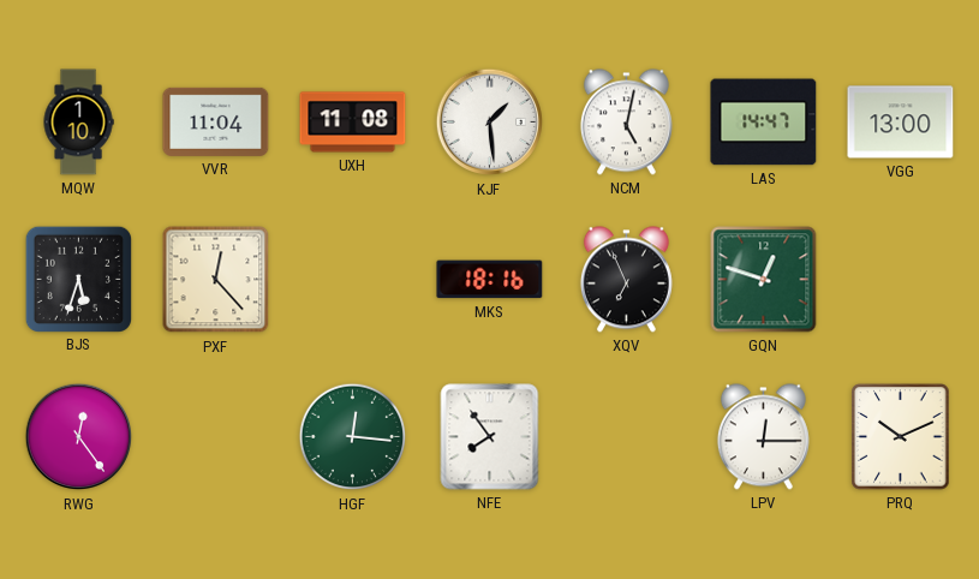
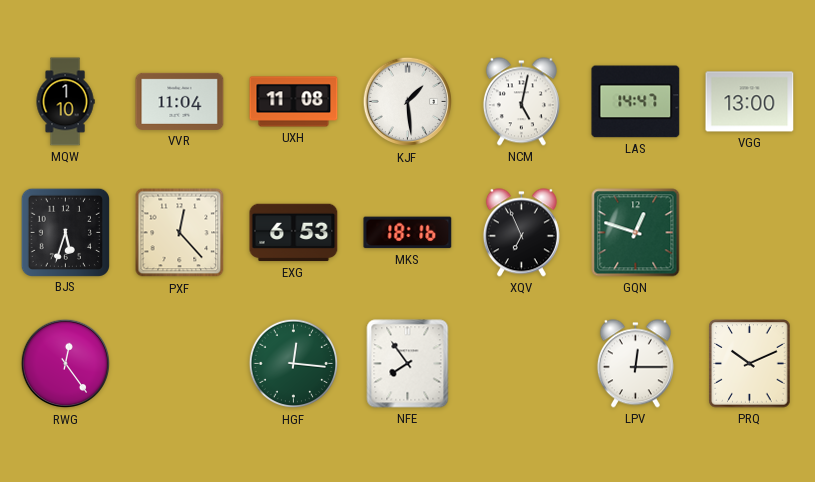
EXG: none -> 6:53 (294, 233)
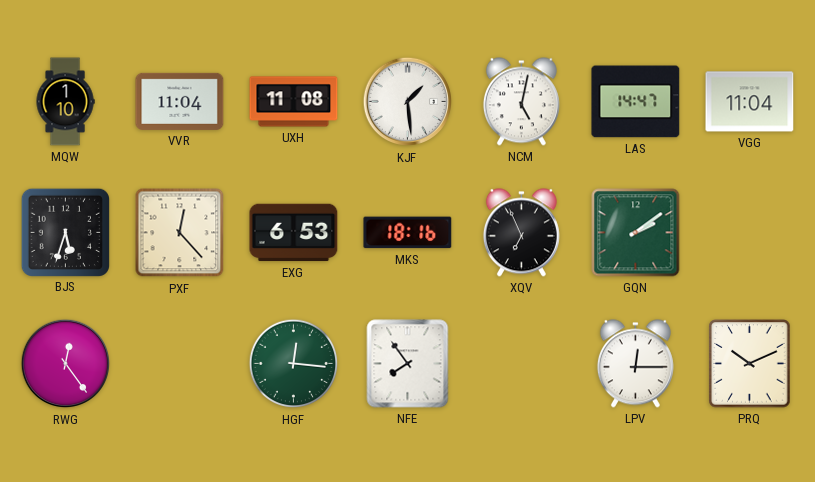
VGG: 13:00 -> 11:04 (750, 102)
GQN: 12:48 -> 2:09 (636, 233)
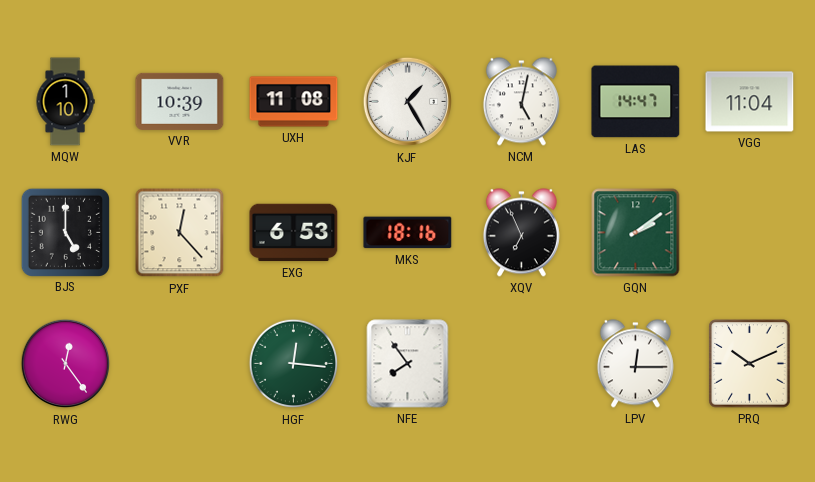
VVR: 11:04 -> 10:39 (180, 101)
KJF: 1:29 -> 1:25 (408, 102)
BJS: 5:33 -> 5:00 (65, 232)
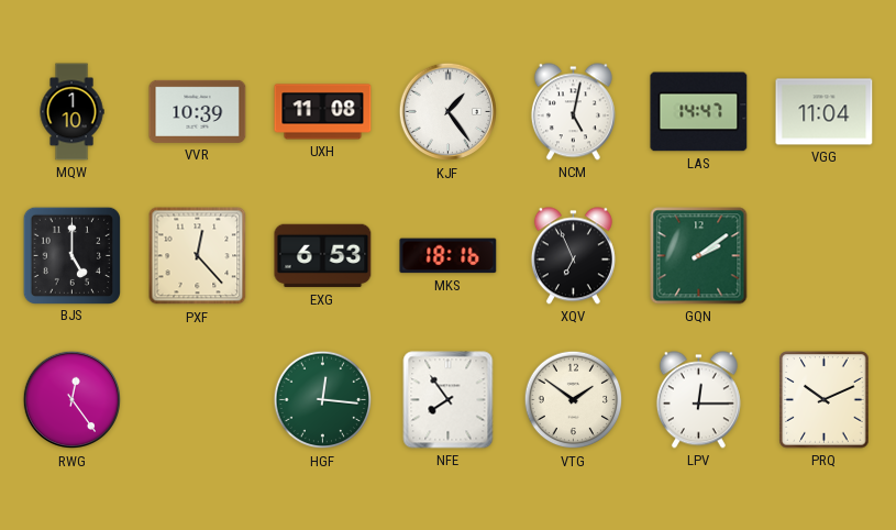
KJF: 1:25 -> 1:24 (449, 112)
VTG: none -> 1:51 (574, 400)
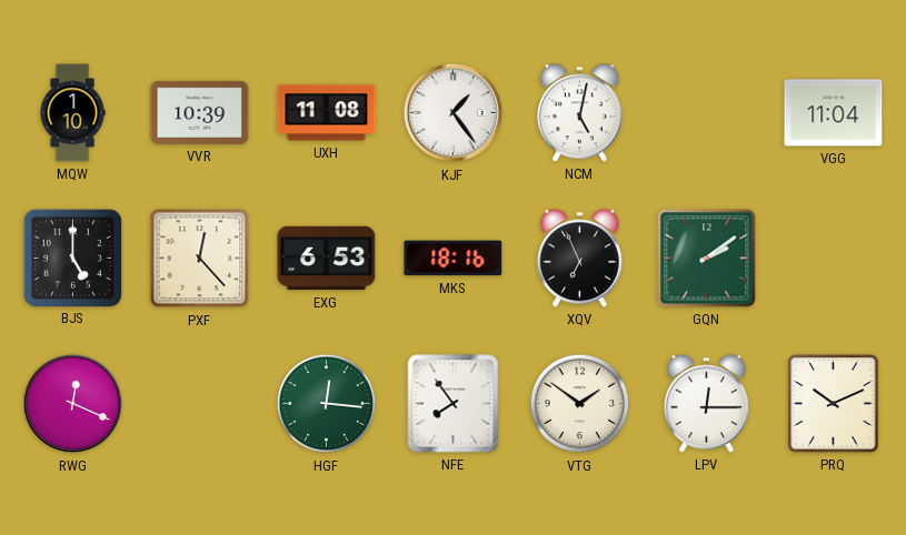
LAS: 14:47 -> none (699, 112)
RWG: 12:24 -> 12:19 (73, 404)
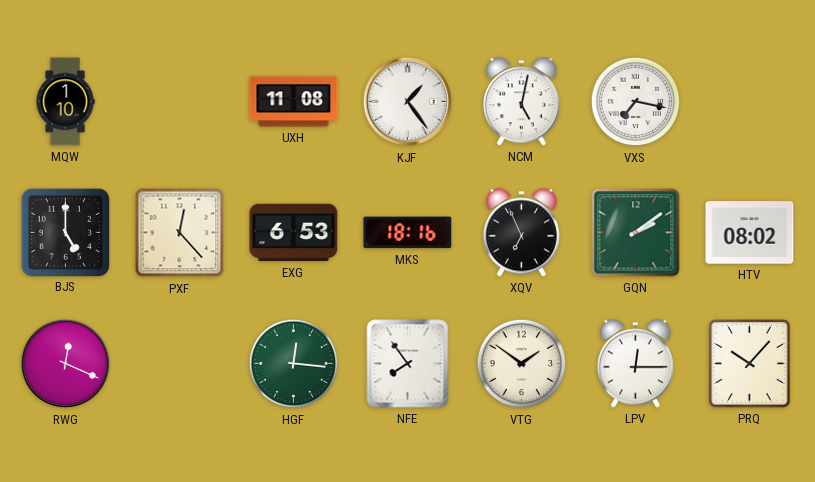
VVR: 10:39 -> none (200, 112)
VXS: none -> 7:17 (636, 102)
VGG: 11:04 -> none (834, 113)
HTV: none -> 08:02 (750, 233)
PRQ: 10:11 -> 10:07 (750, 364)
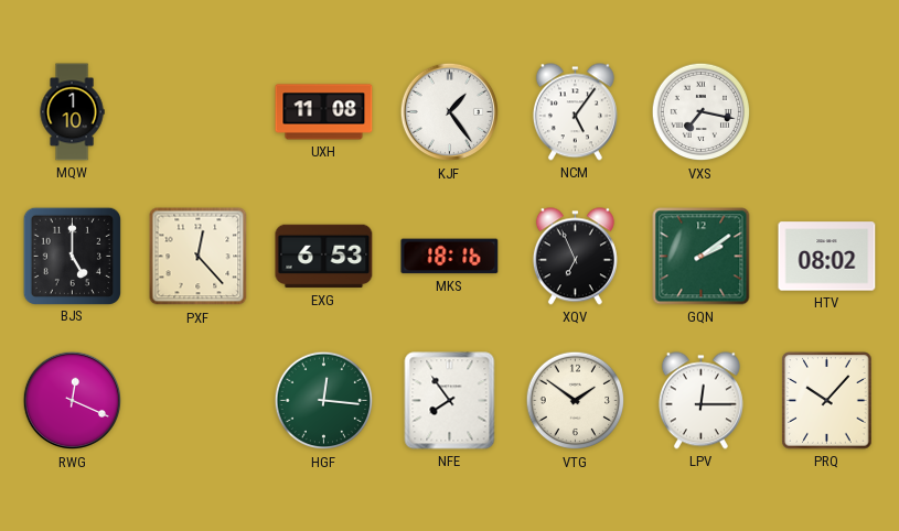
NCM: 5:02 -> 5:06 (575, 112)
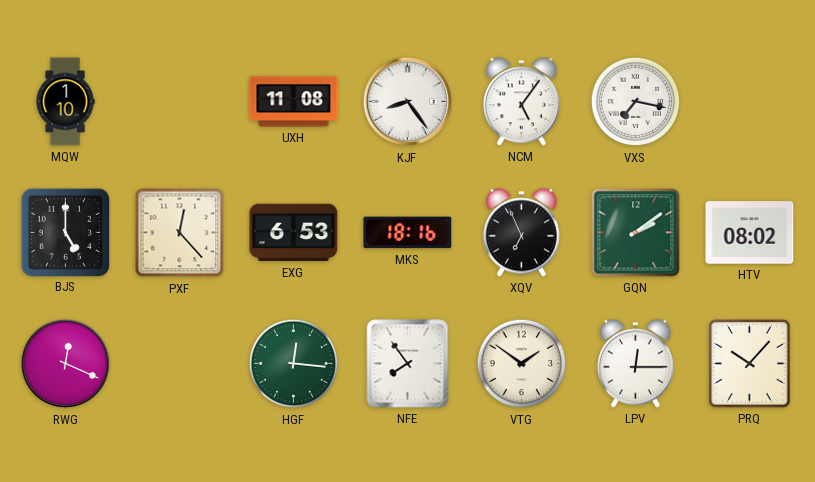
KJF: 1:24 -> 8:24 (408, 102)
